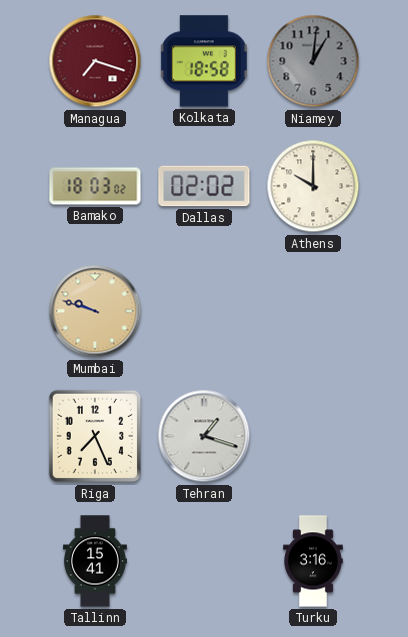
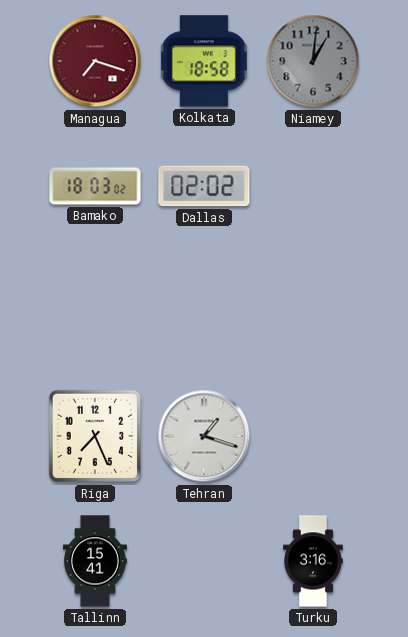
Athens: 10:00 -> none (313, 186)
Mumbai: 9:48 -> none (95, 311)
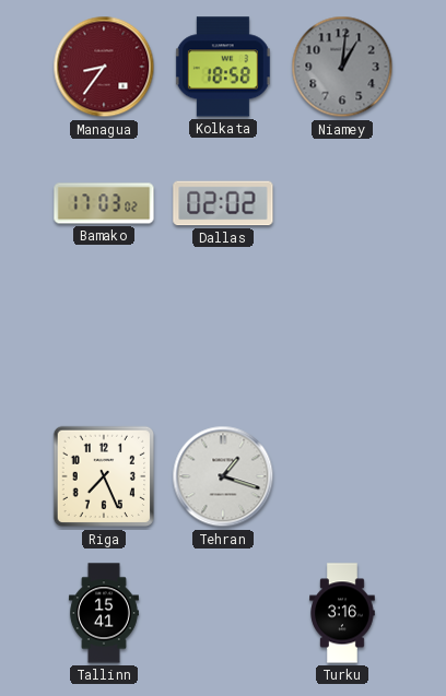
Managua: 7:18 -> 8:36 (104, 67)
Bamako: 18:03 -> 17:03 (104, 203)
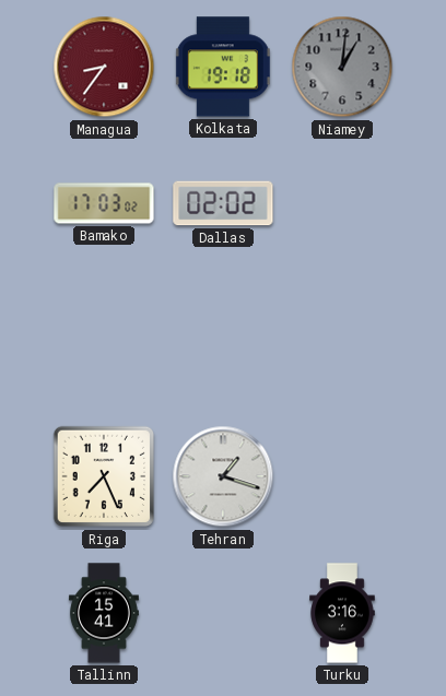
Kolkata: 18:58 -> 19:18 (223, 67)
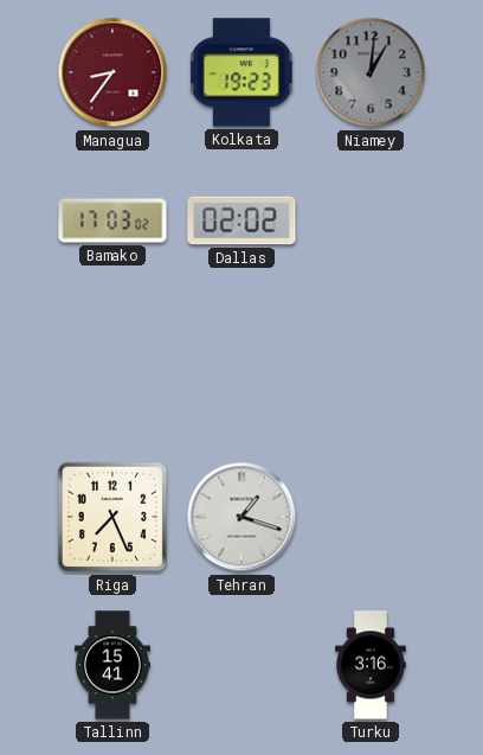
Kolkata: 19:18 -> 19:23 (241, 72)
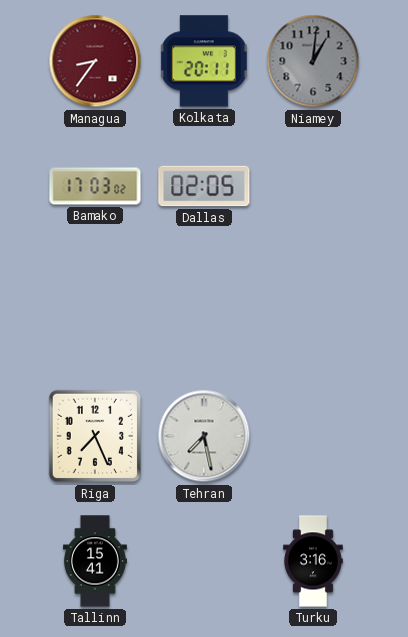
Kolkata: 19:23 -> 20:11 (204, 61)
Dallas: 02:02 -> 02:05 (204, 186)
Tehran: 1:18 -> 7:28 (204, 436)
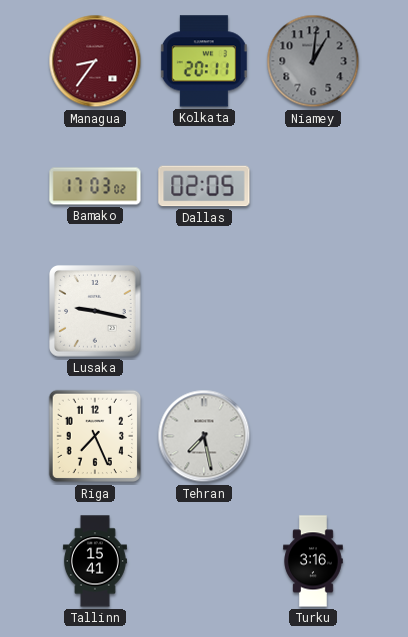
Lusaka: none -> 9:17 (96, 312)
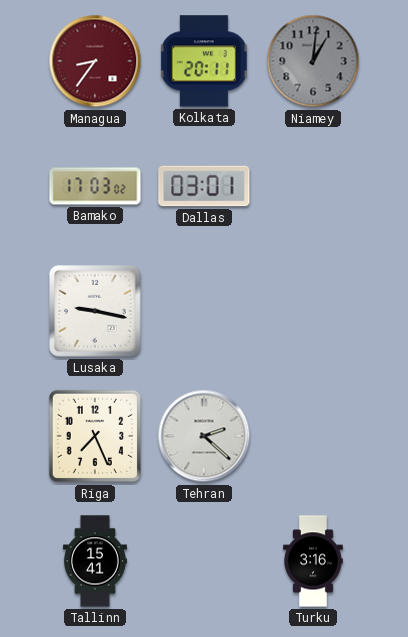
Dallas: 02:05 -> 03:01 (204, 186)
Tehran: 7:28 -> 2:22 (204, 436)
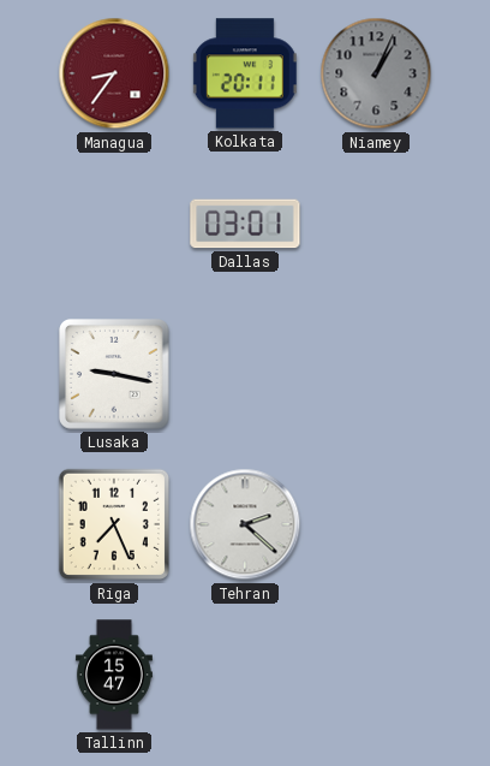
Niamey: 1:01 -> 1:04 (376, 73)
Bamako: 17:03 -> none (95, 186)
Tallinn: 15:41 -> 15:47 (114, 675)
Turku: 3:16 -> none (313, 561)
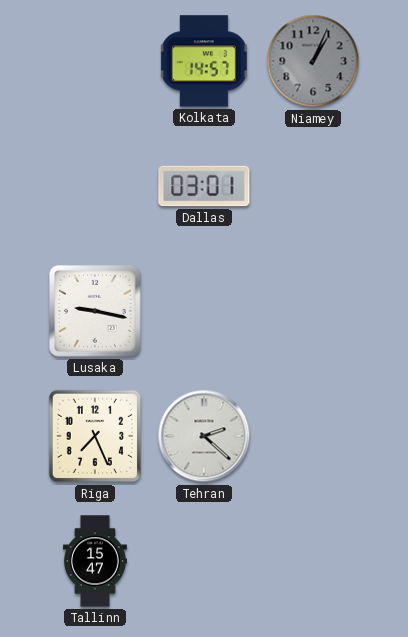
Managua: 8:36 -> none (114, 73)
Kolkata: 20:11 -> 14:57 (204, 61)
